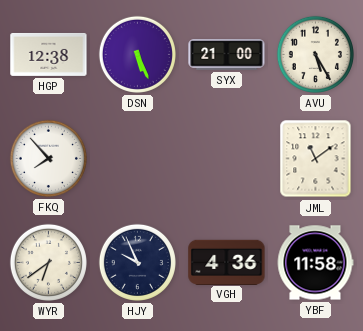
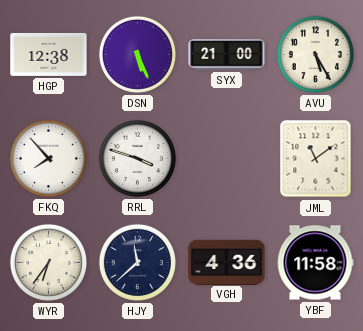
RRL: none -> 3:48 (137, 158)
WYR: 6:39 -> 6:36 (48, 262)
HJY: 9:56 -> 11:38 (137, 262)
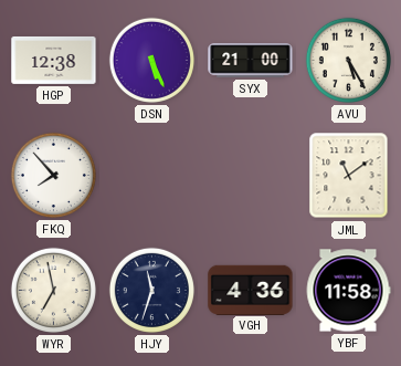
RRL: 3:48 -> none (137, 158)
WYR: 6:36 -> 6:58 (53, 290)
HJY: 11:38 -> 11:33 (151, 290)
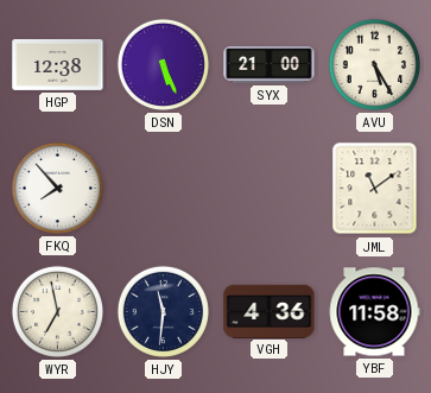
HJY: 11:33 -> 11:31 (163, 311)
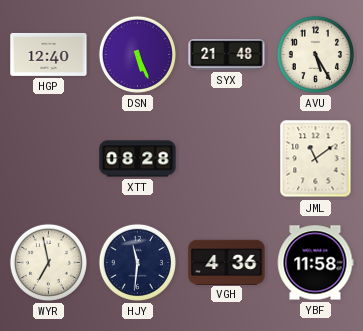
HGP: 12:38 -> 12:40 (49, 54)
SYX: 21:00 -> 21:48 (227, 55)
FKQ: 7:53 -> none (57, 188)
XTT: none -> 08:28 (138, 159)
